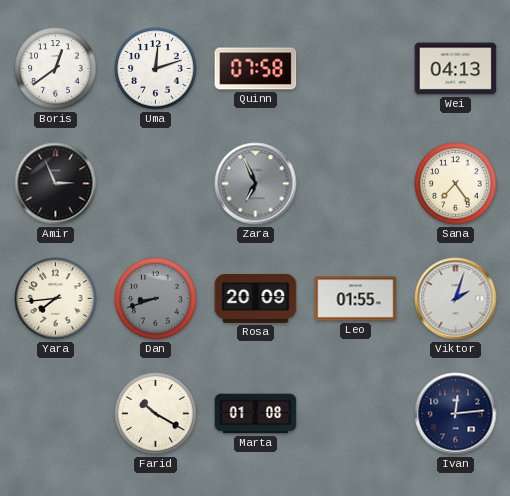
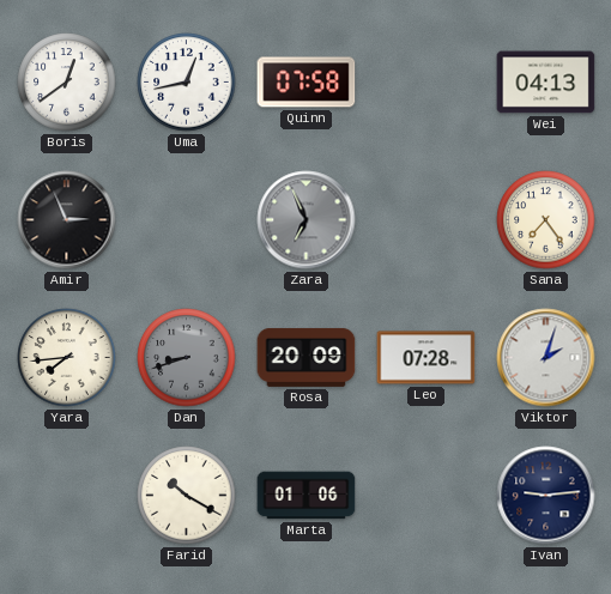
Uma: 12:12 -> 12:43 (187, 83)
Leo: 01:55 -> 07:28 (427, 358)
Marta: 01:08 -> 01:06 (307, 496)
Ivan: 12:14 -> 9:14 (546, 496)
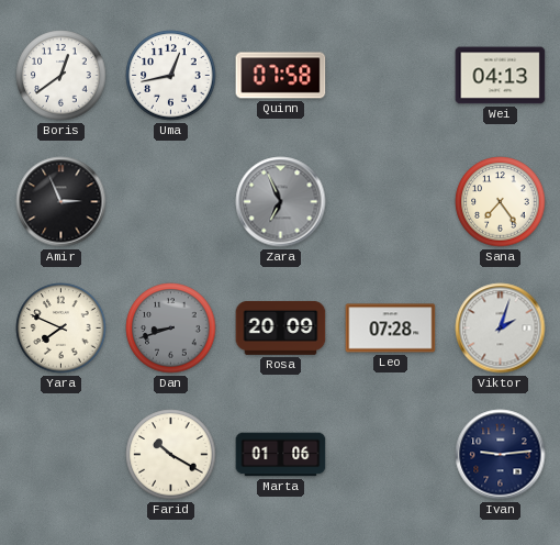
Yara: 7:44 -> 7:49 (61, 329)
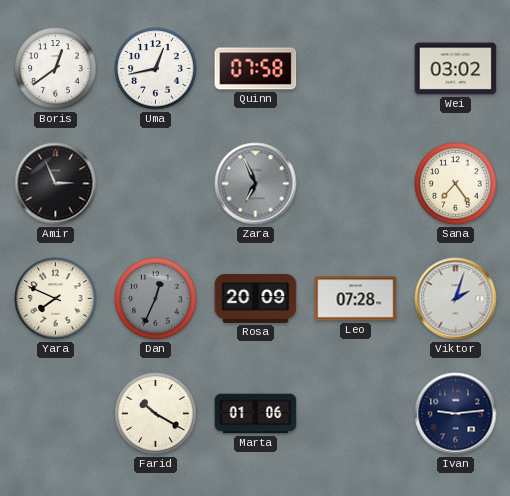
Wei: 04:13 -> 03:02 (456, 69)
Dan: 8:42 -> 12:34 (156, 299)
